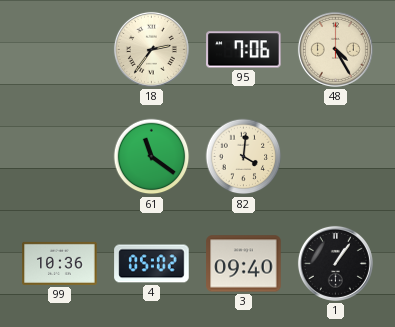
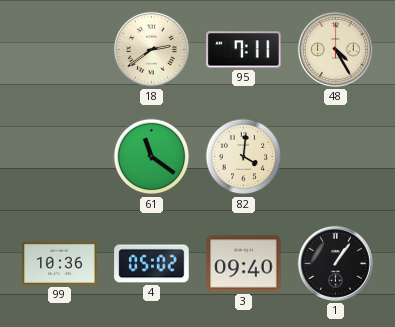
18: 2:36 -> 2:39 (151, 49)
95: 7:06 -> 7:11 (244, 50)
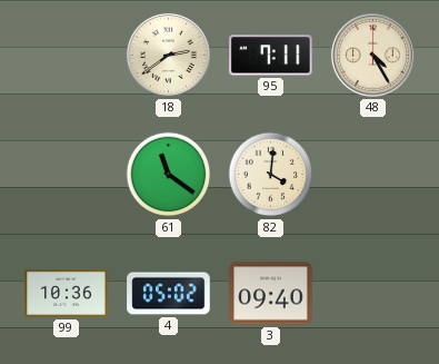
1: 1:06 -> none (335, 263)
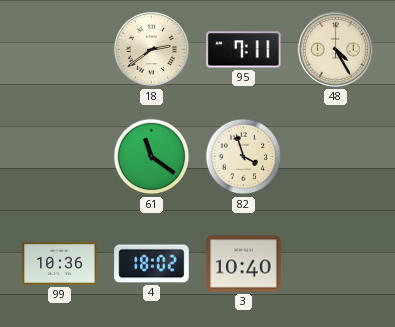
82: 4:01 -> 3:57 (244, 157)
4: 05:02 -> 18:02 (152, 264)
3: 09:40 -> 10:40 (244, 264)
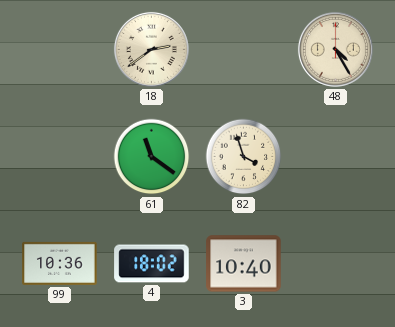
95: 7:11 -> none (244, 50)
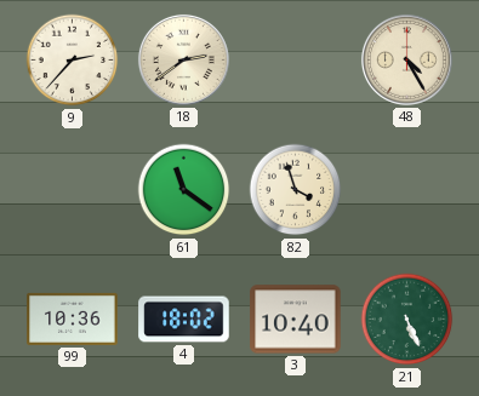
9: none -> 2:37 (73, 61)
21: none -> 5:26 (407, 320)
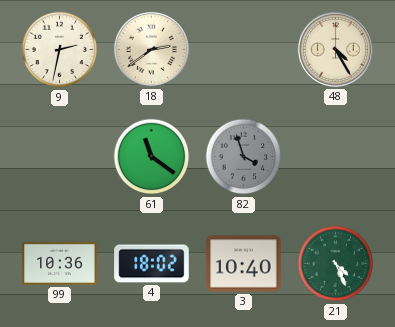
9: 2:37 -> 2:32 (60, 50)
82 dial: cream -> grey (244, 157)
21: 5:26 -> 4:26 (336, 264)
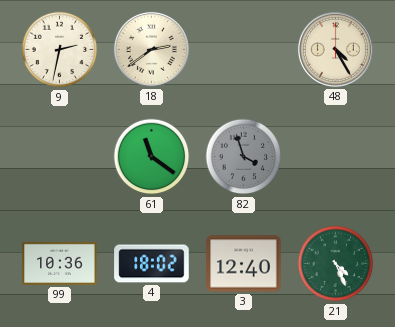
3: 10:40 -> 12:40 (244, 264)
